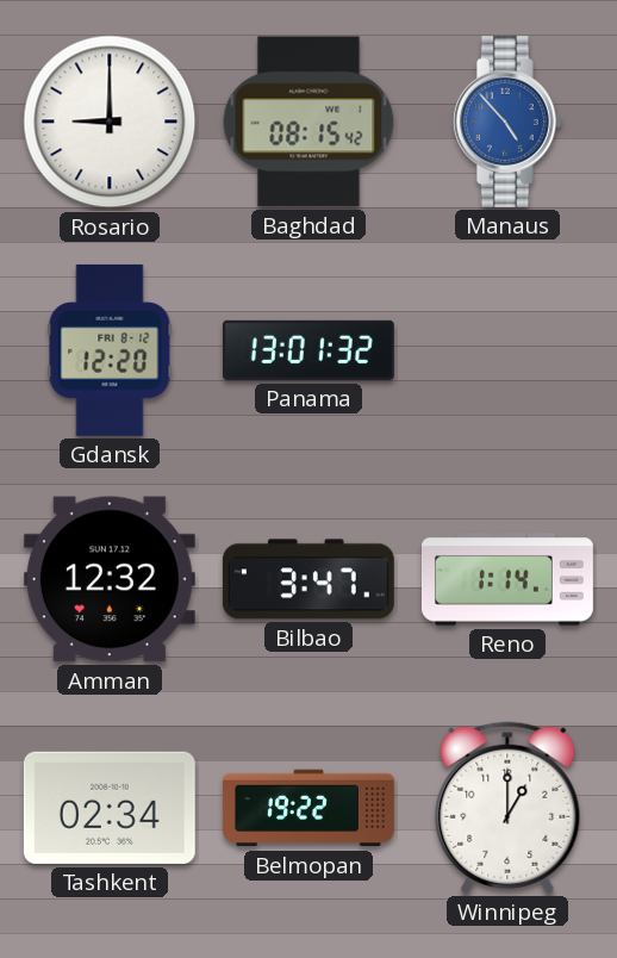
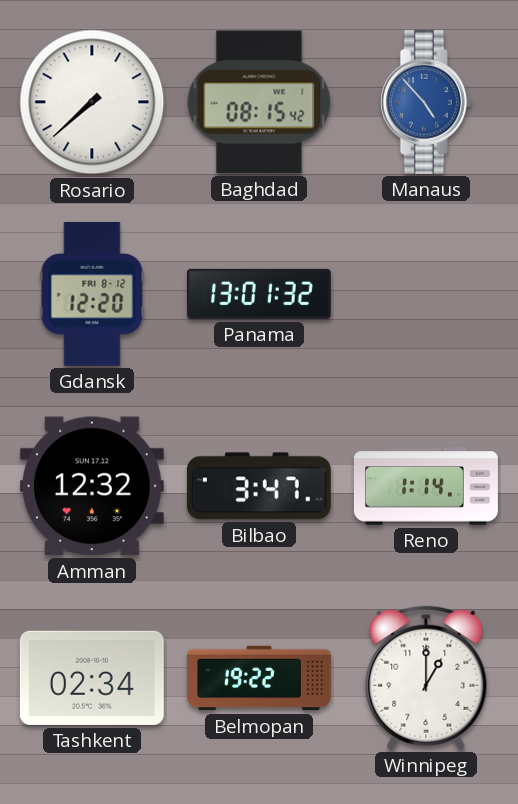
Rosario: 9:00 -> 7:38 (92, 102)
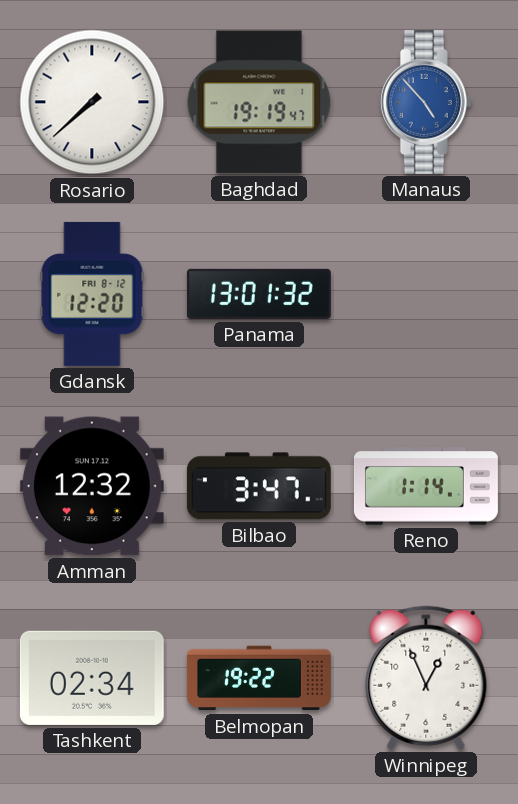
Baghdad: 08:15 -> 19:19 (259, 102)
Winnipeg: 1:00 -> 12:56 (426, 678)
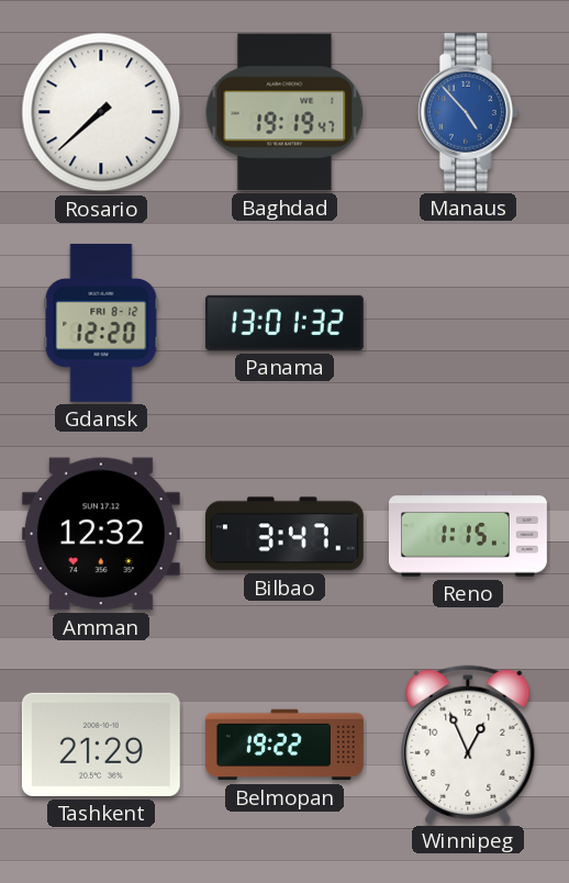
Reno: 1:14 -> 1:15 (468, 534)
Tashkent: 02:34 -> 21:29 (101, 745)
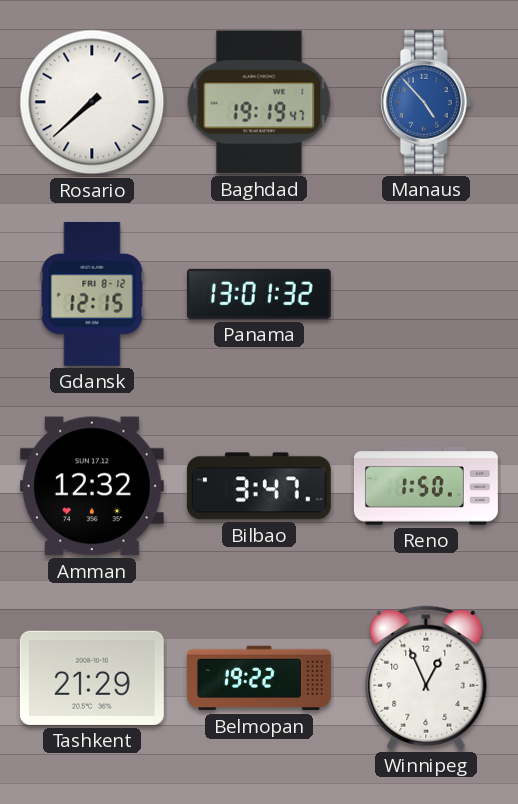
Gdansk: 12:20 -> 12:15 (92, 294)
Reno: 1:15 -> 1:50 (426, 486)
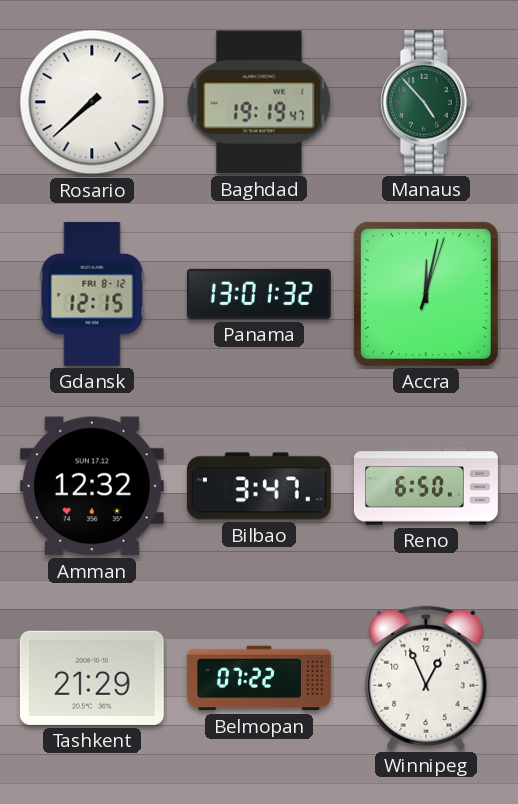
Manaus dial: blue -> green (426, 102)
Accra: none -> 12:02 (426, 294)
Reno: 1:50 -> 6:50 (426, 486)
Belmopan: 19:22 -> 07:22 (259, 678)
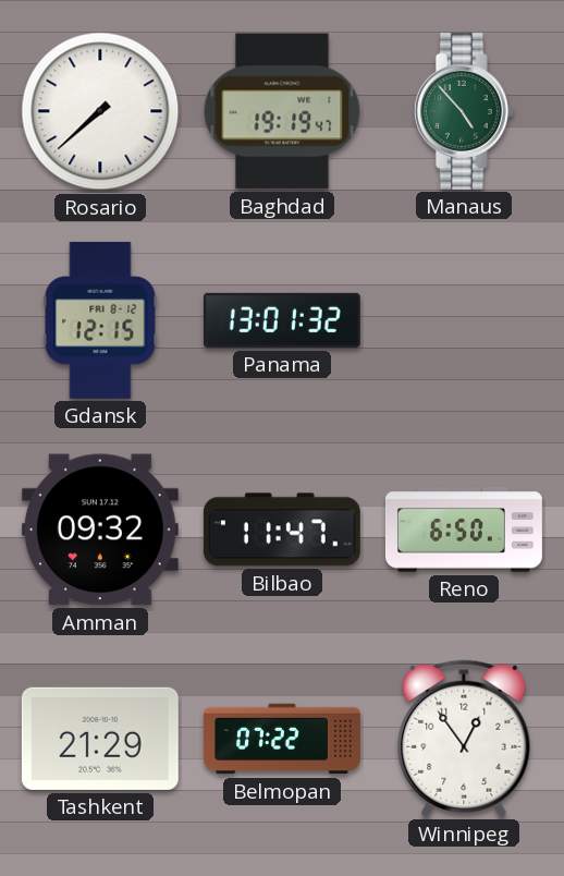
Accra: 12:02 -> none (426, 294)
Amman: 12:32 -> 09:32 (100, 530)
Bilbao: 3:47 -> 11:47 (282, 530)
Winnipeg: 12:56 -> 12:54 (464, 739)
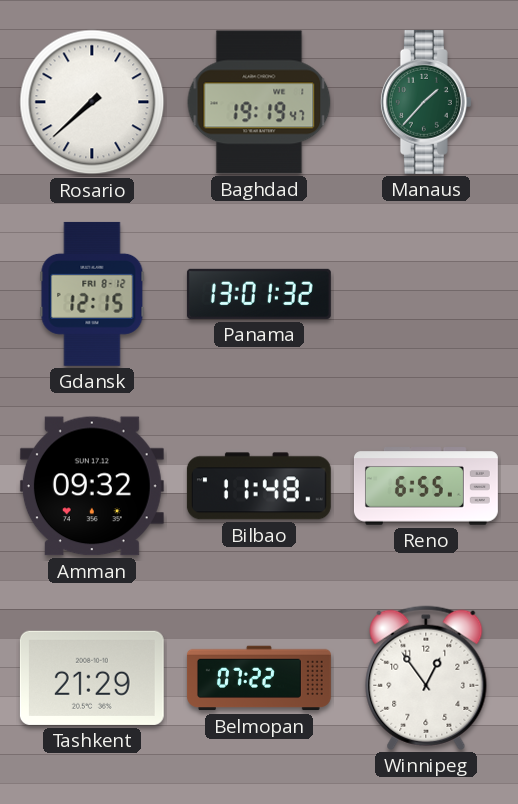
Manaus: 4:53 -> 1:37 (426, 102)
Bilbao: 11:47 -> 11:48 (259, 486)
Reno: 6:50 -> 6:55 (426, 486)
